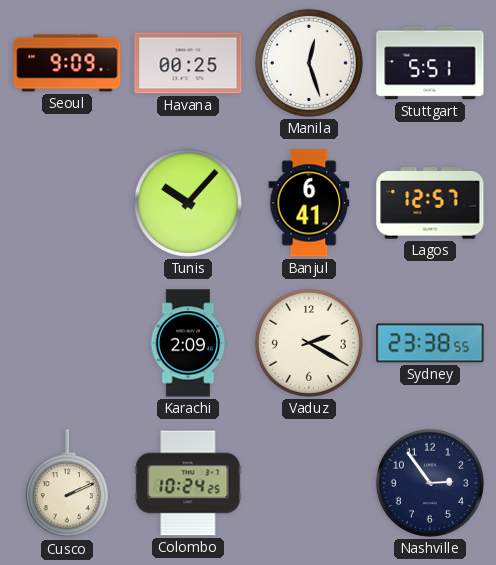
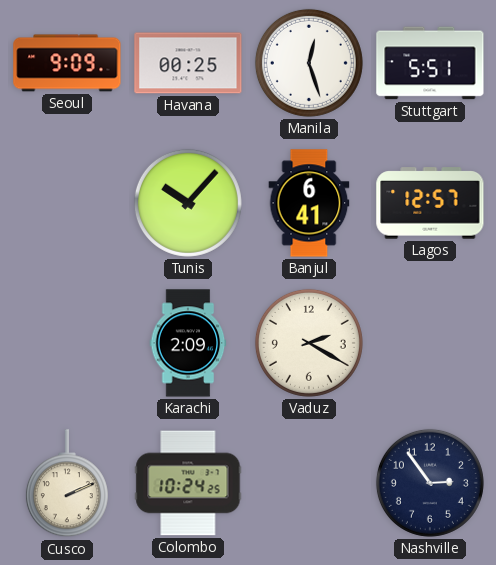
Sydney: 23:38 -> none (430, 343)
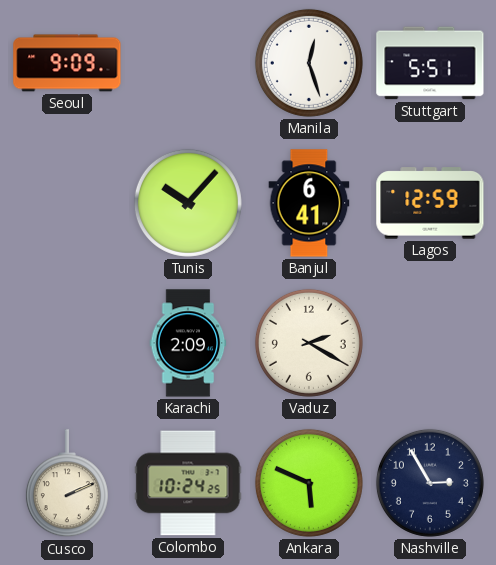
Havana: 00:25 -> none (188, 63)
Lagos: 12:57 -> 12:59 (430, 203)
Ankara: none -> 5:49 (309, 483)
Nashville: 2:54 -> 2:55 (430, 483)
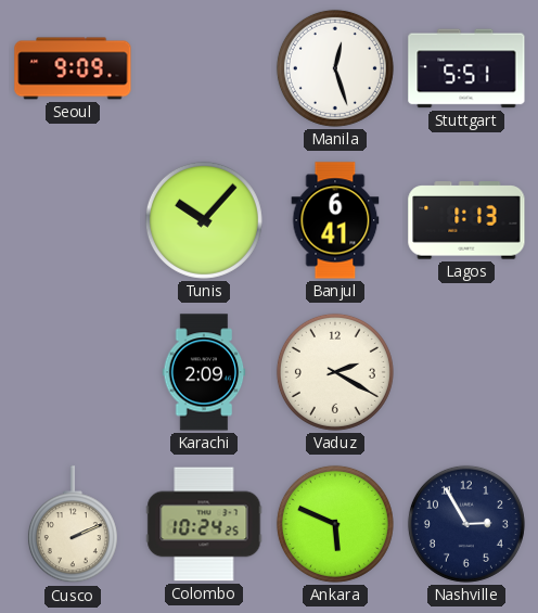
Lagos: 12:59 -> 1:13 (466, 220)
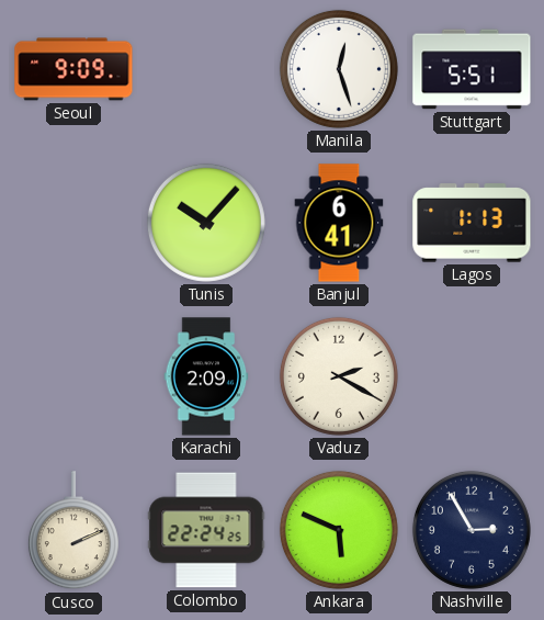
Colombo: 10:24 -> 22:24 (206, 530)
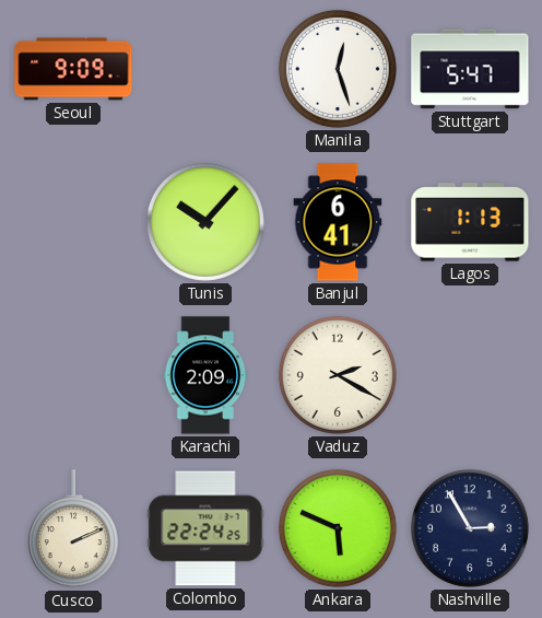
Stuttgart: 5:51 -> 5:47 (470, 69)
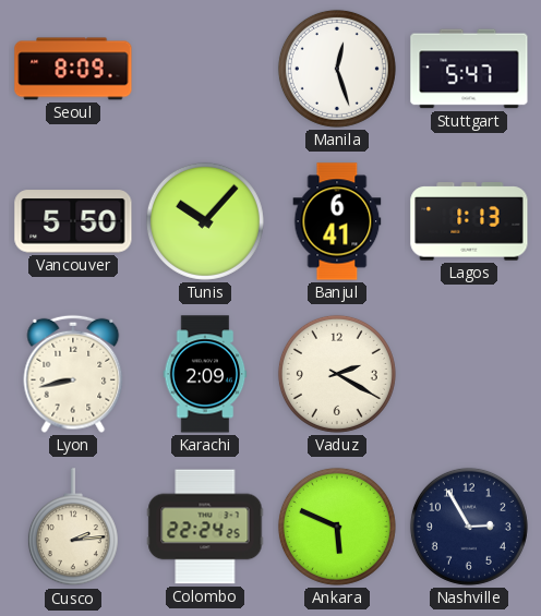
Seoul: 9:09 -> 8:09 (73, 69)
Vancouver: none -> 5:50 (73, 221)
Lyon: none -> 8:43 (73, 374)
Cusco: 2:11 -> 2:14 (73, 528)
